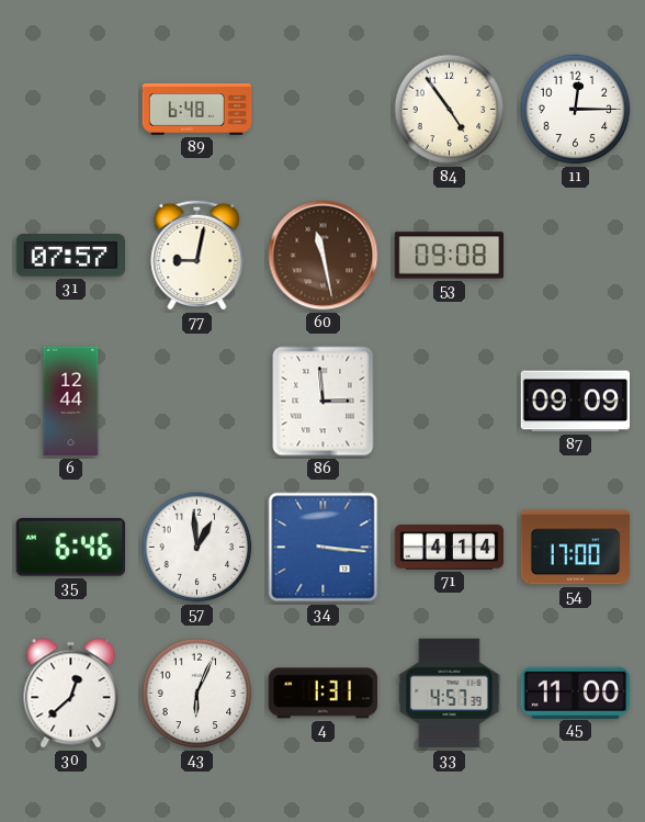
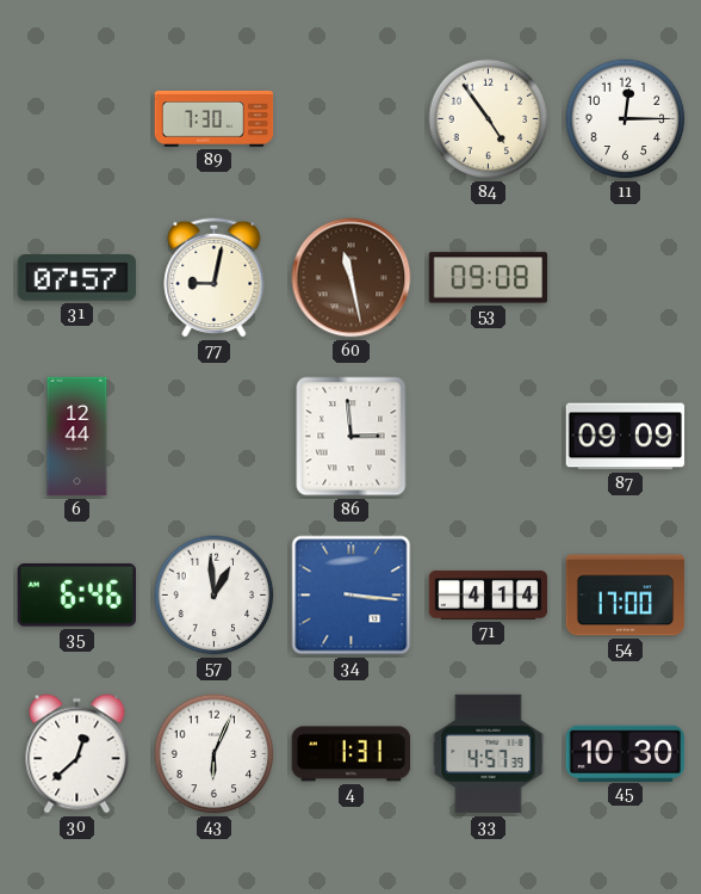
89: 6:48 -> 7:30 (215, 119)
45: 11:00 -> 10:30 (626, 753)
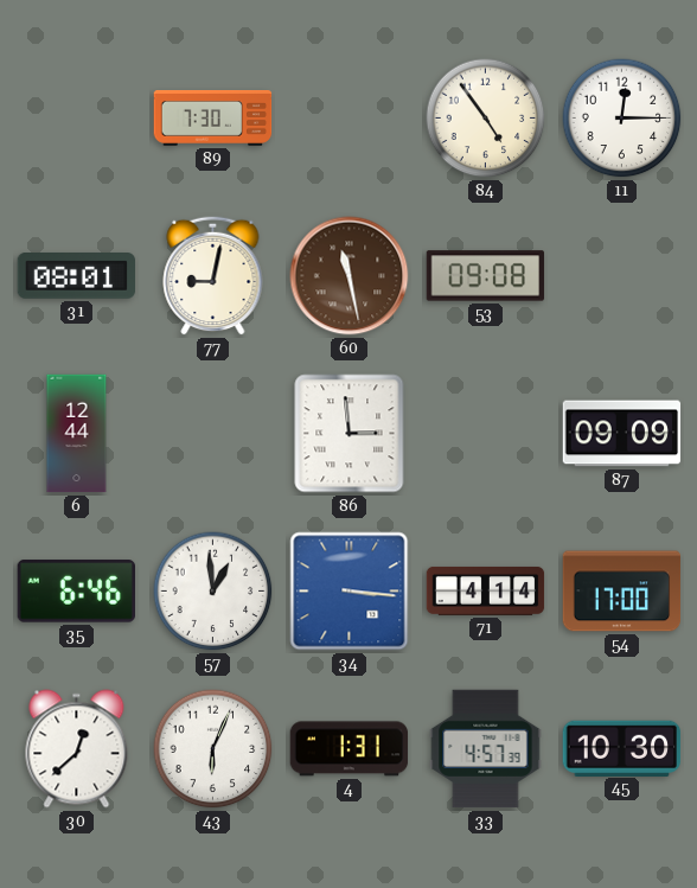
31: 07:57 -> 08:01 (77, 276)
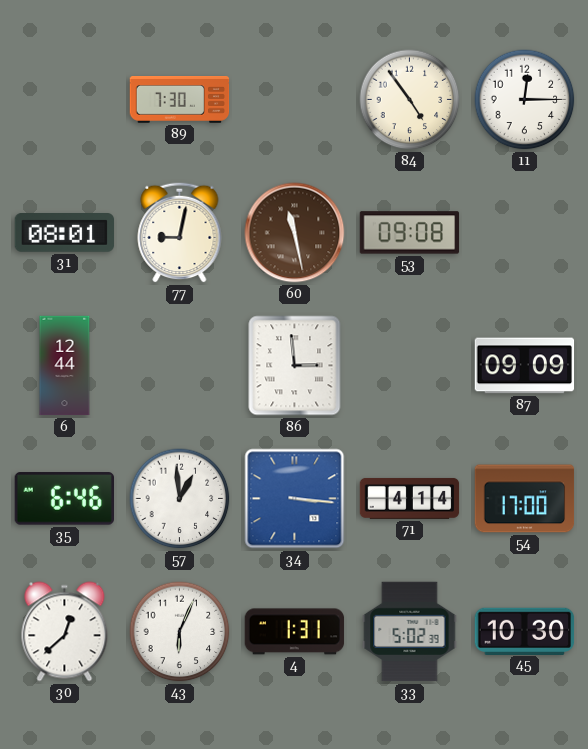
33: 4:57 -> 5:02 (410, 632)
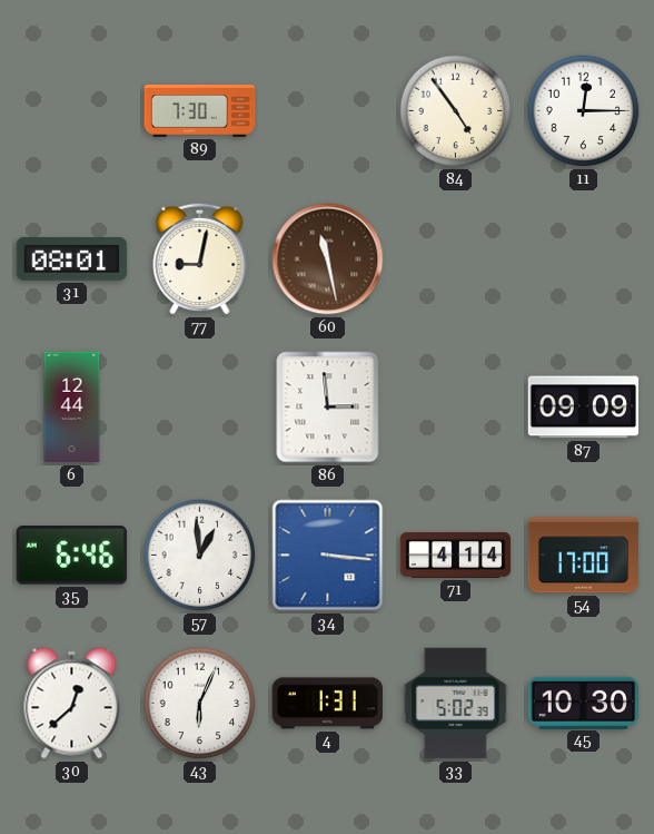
53: 09:08 -> none (410, 233)
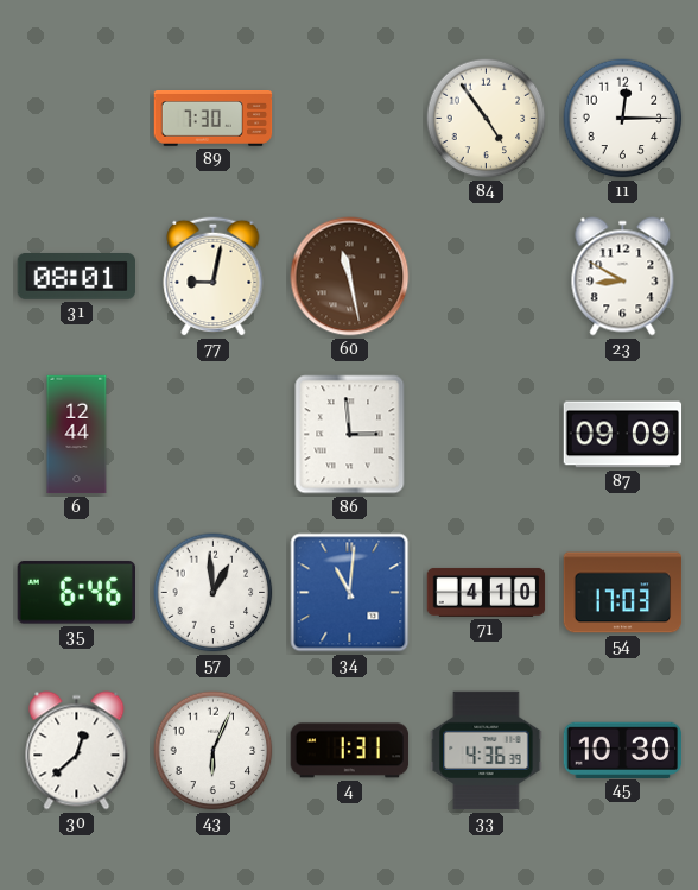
23: none -> 8:50 (623, 277)
34: 3:16 -> 11:01 (350, 593)
71: 4:14 -> 4:10 (487, 592)
54: 17:00 -> 17:03 (623, 593)
33: 5:02 -> 4:36 (487, 751)
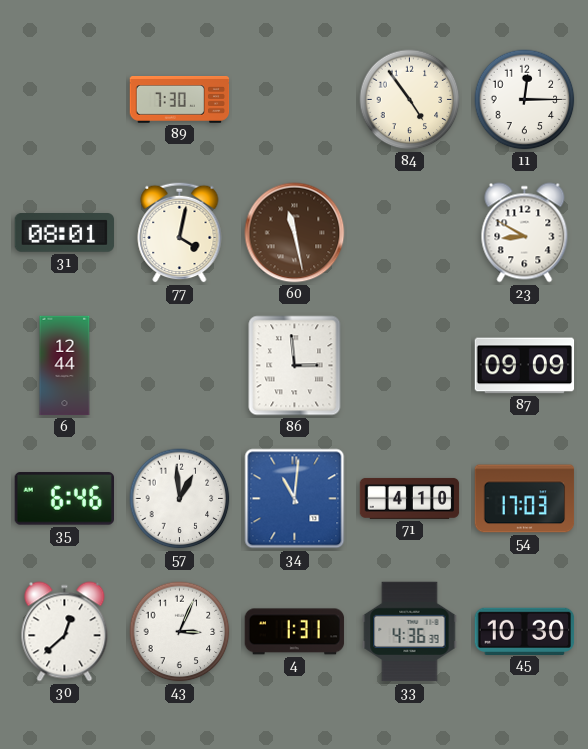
77: 9:02 -> 4:02 (180, 232)
43: 6:04 -> 3:04 (180, 632)
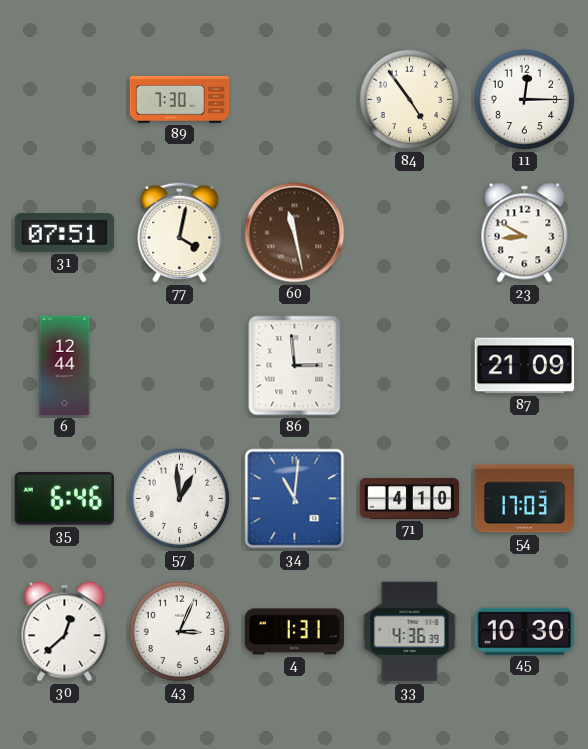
31: 08:01 -> 07:51 (65, 233)
87: 09:09 -> 21:09 (525, 366)
